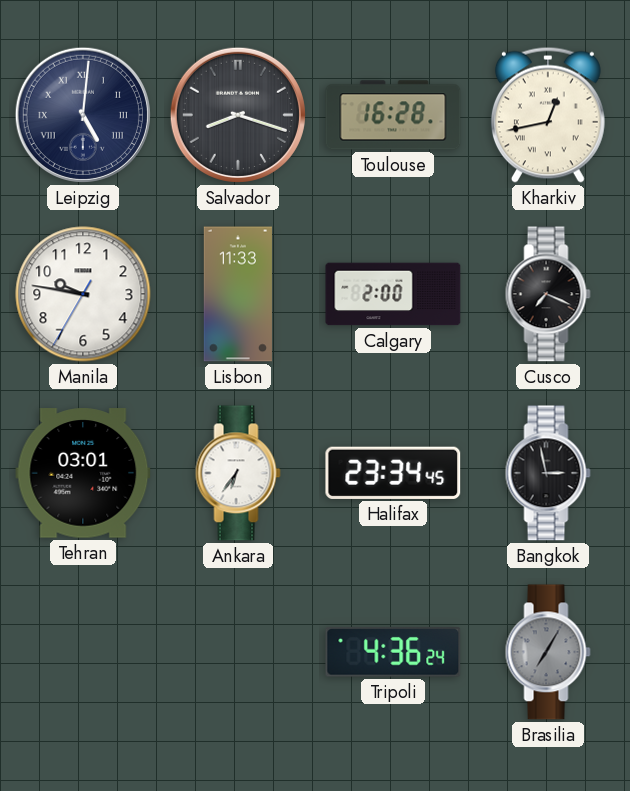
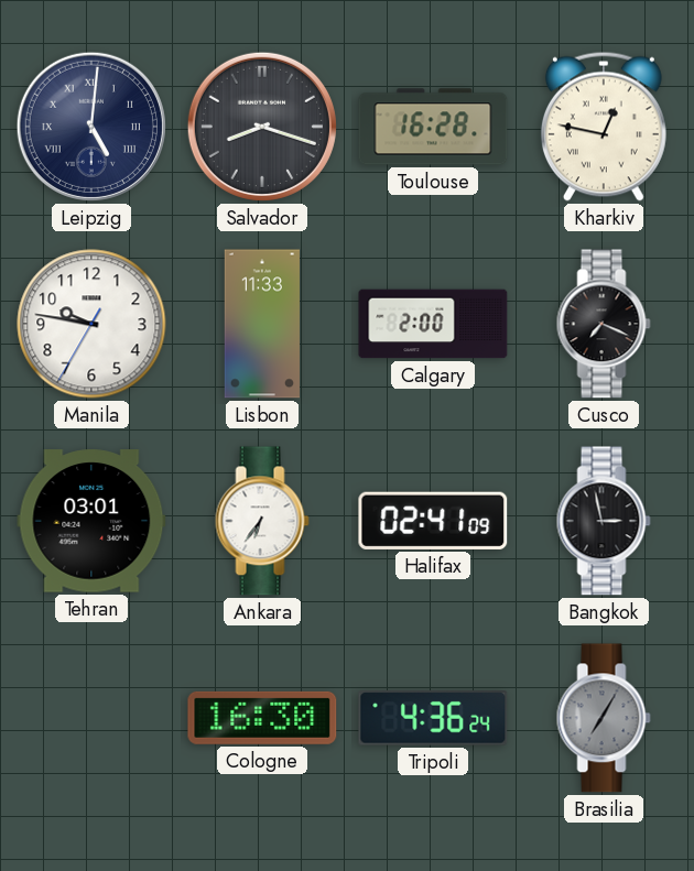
Kharkiv: 12:43 -> 12:47 (604, 127)
Halifax: 23:34 -> 02:41 (433, 521)
Cologne: none -> 16:30 (262, 718)
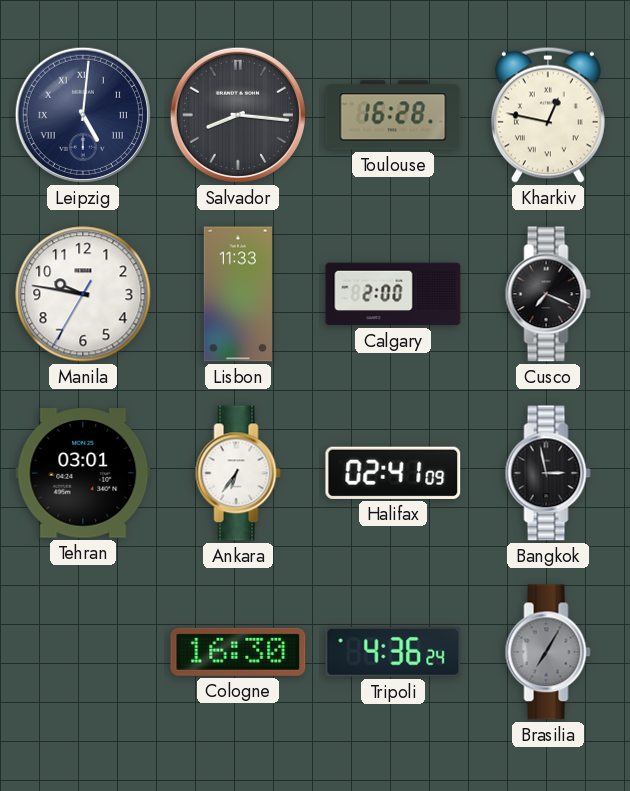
Salvador: 8:18 -> 8:16 (238, 115)
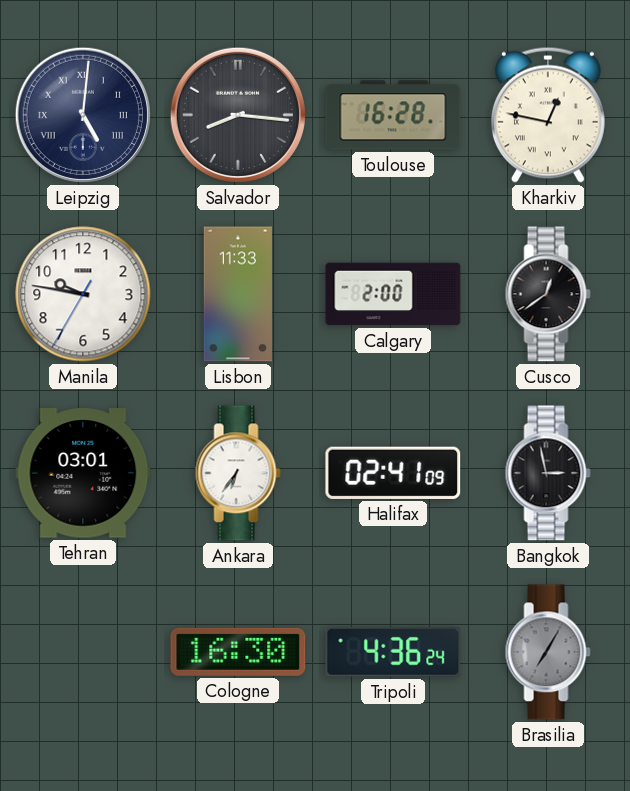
Cusco: 7:19 -> 12:39 (548, 294)
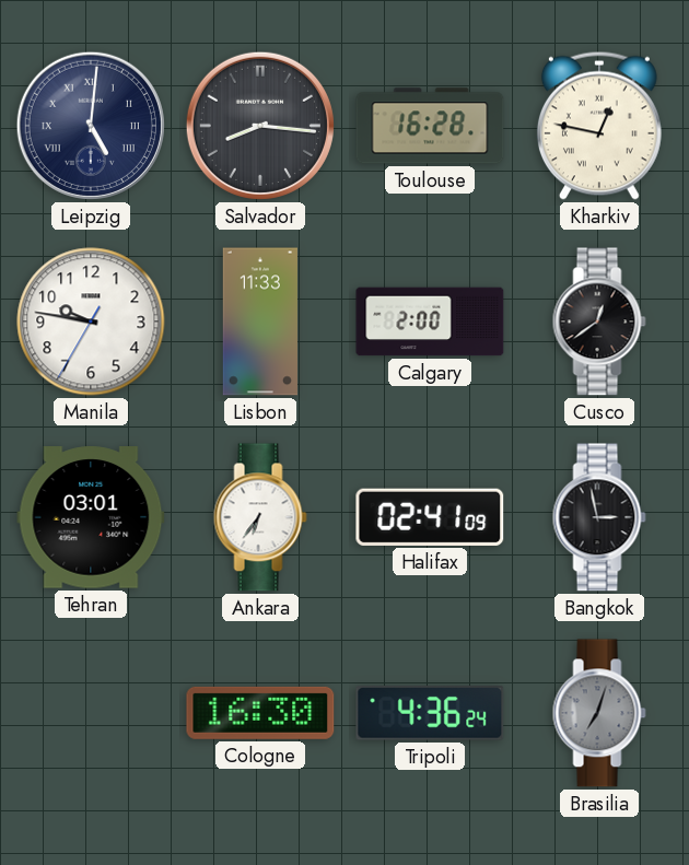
Brasilia: 7:05 -> 7:03 (599, 713)
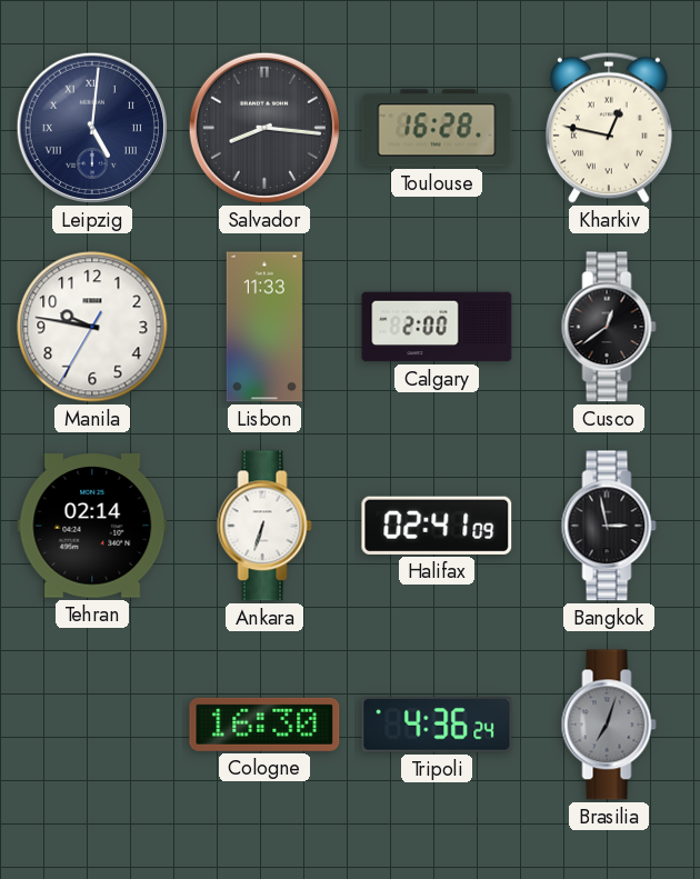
Tehran: 03:01 -> 02:14 (92, 526)
Ankara: 6:36 -> 6:33 (264, 526)
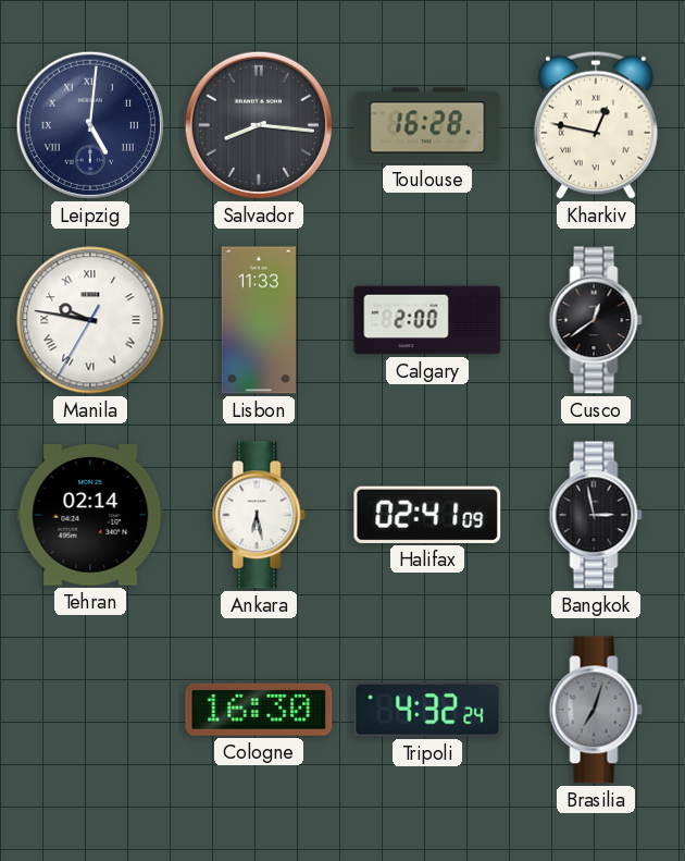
Manila numerals: Arabic -> Roman (90, 320)
Ankara: 6:33 -> 6:28 (259, 515)
Tripoli: 4:36 -> 4:32 (427, 711)
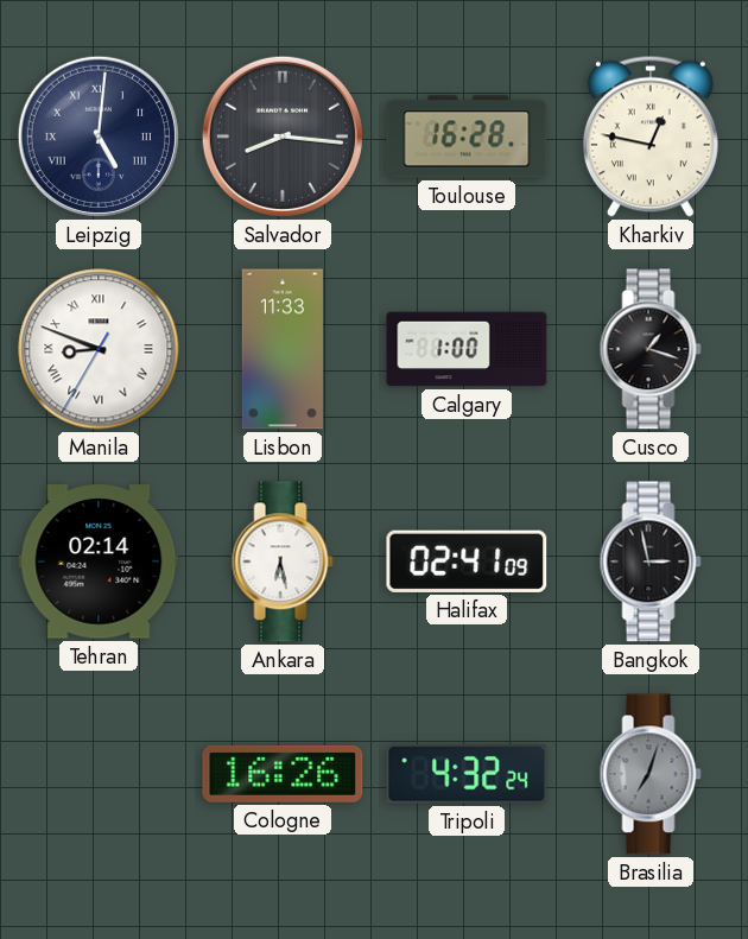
Manila: 9:46 -> 8:48 (99, 349)
Calgary: 2:00 -> 1:00 (467, 349)
Cusco: 12:39 -> 1:18 (651, 349)
Cologne: 16:30 -> 16:26 (283, 774)
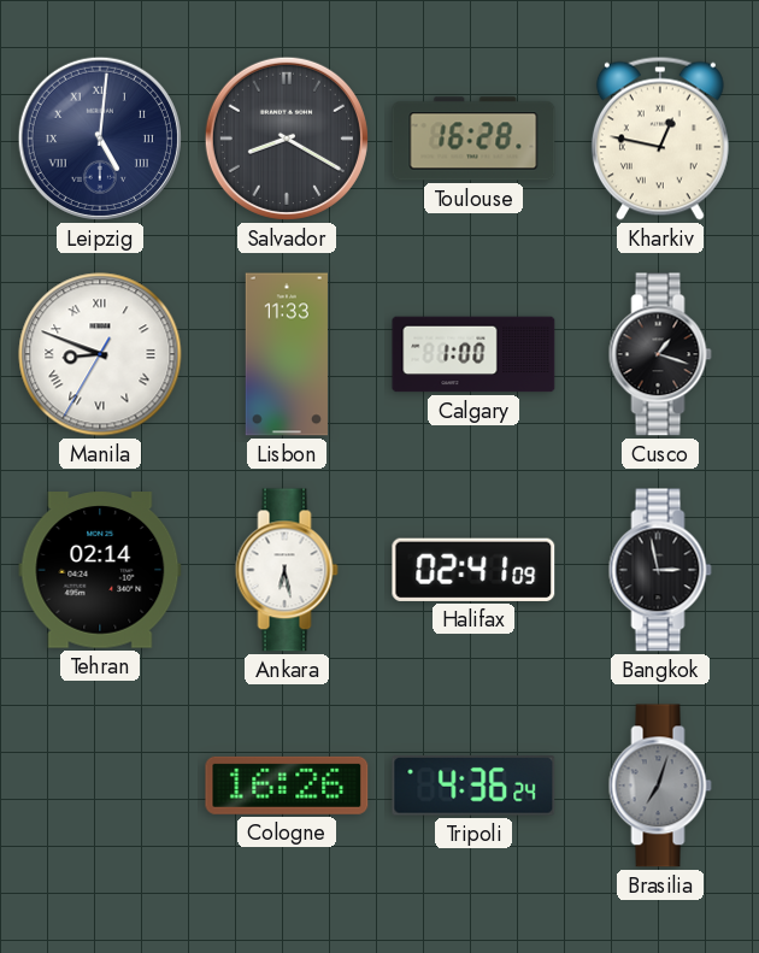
Salvador: 8:16 -> 8:20 (287, 139)
Tripoli: 4:32 -> 4:36 (473, 787)
